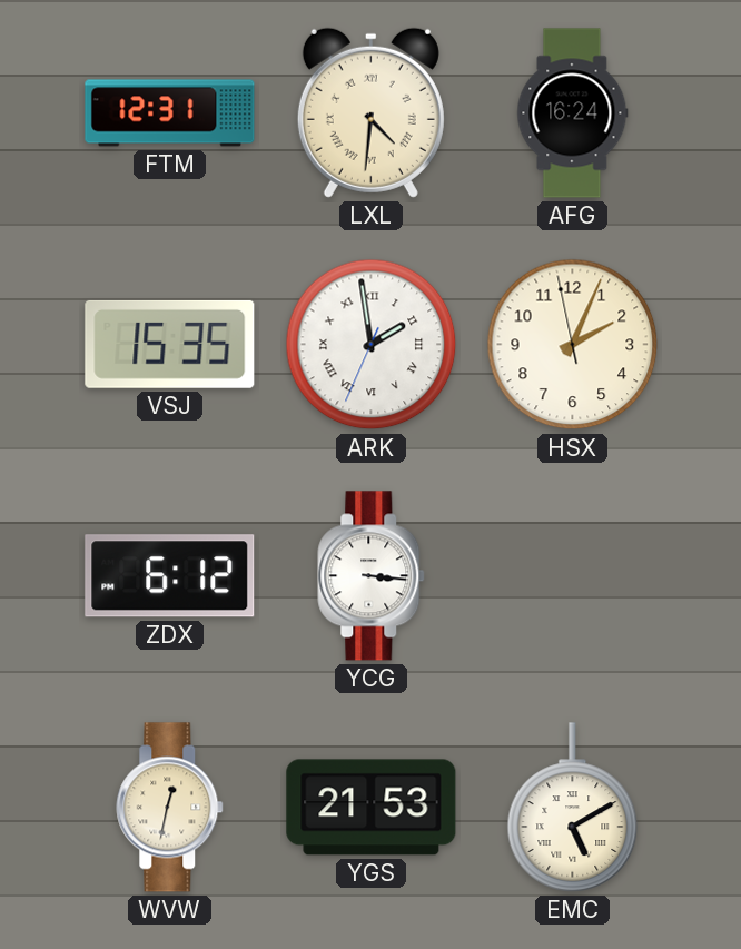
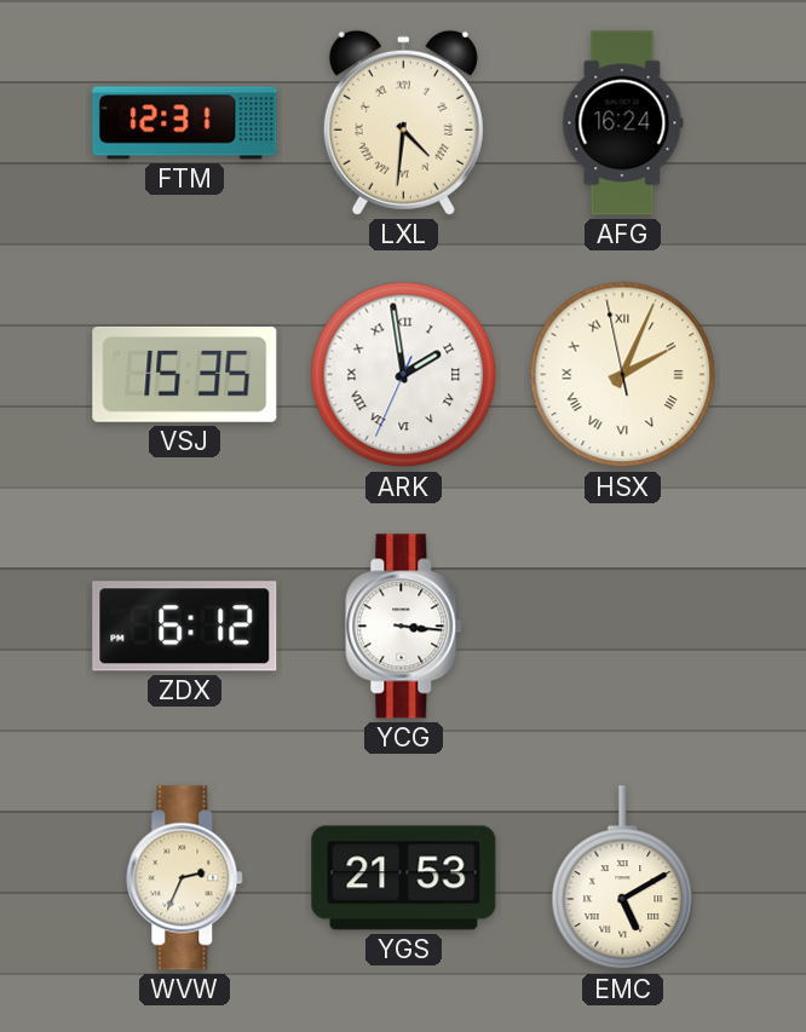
HSX numerals: Arabic -> Roman (623, 375)
WVW: 12:32 -> 2:34 (185, 878)
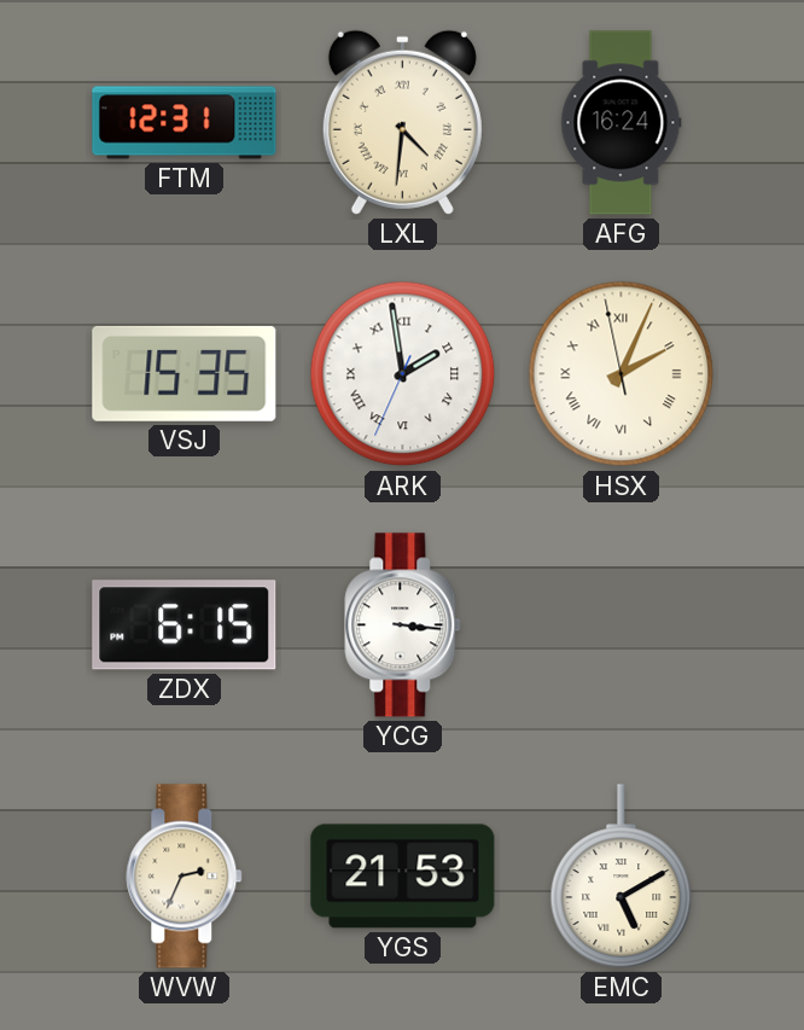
ZDX: 6:12 -> 6:15 (185, 625)
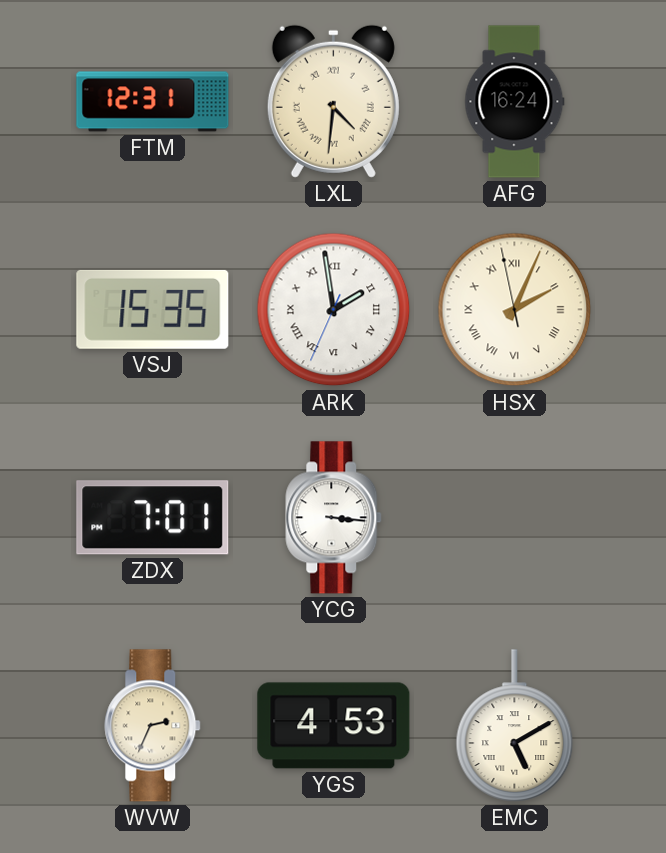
ZDX: 6:15 -> 7:01 (153, 518)
YGS: 21:53 -> 4:53 (334, 726)
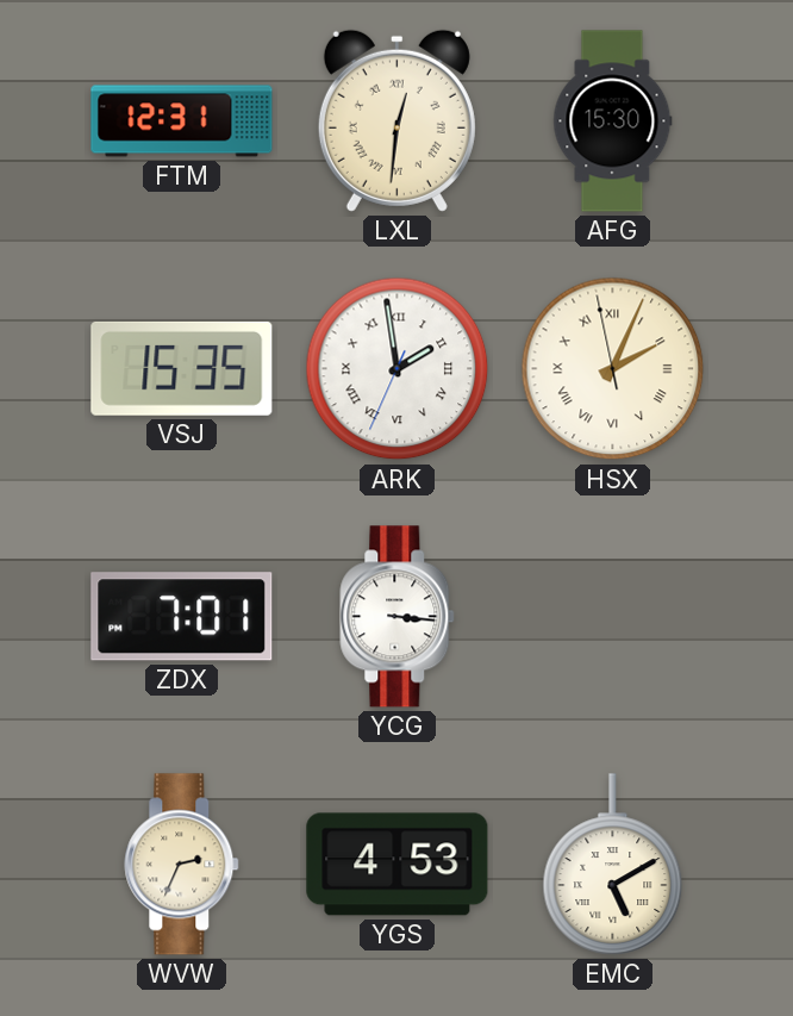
LXL: 4:31 -> 12:31 (396, 120)
AFG: 16:24 -> 15:30 (613, 121)
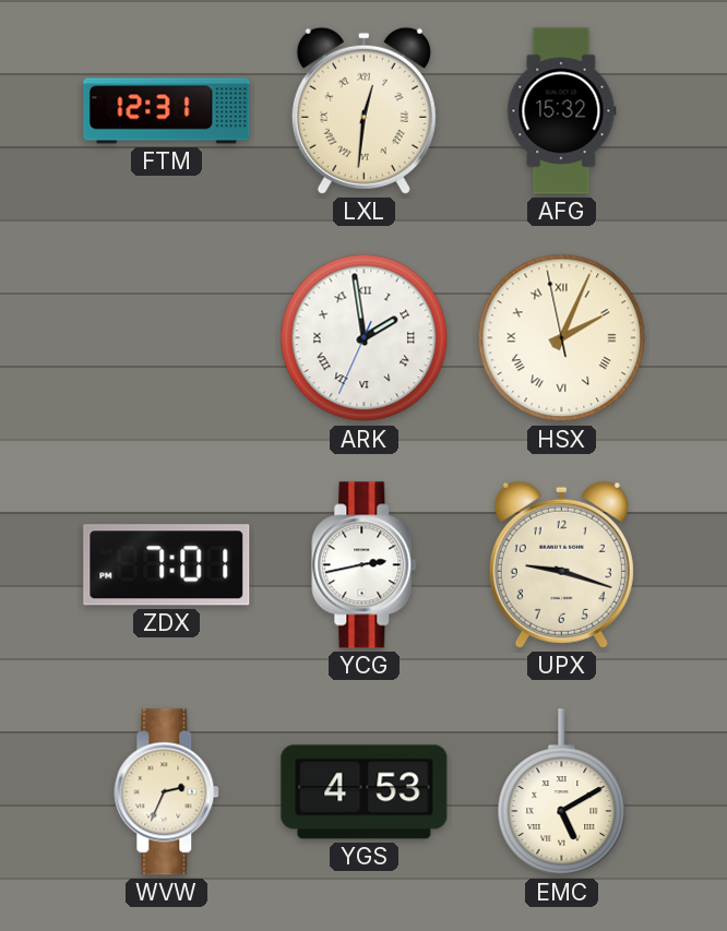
AFG: 15:30 -> 15:32 (562, 111)
VSJ: 15:35 -> none (182, 368)
YCG: 3:16 -> 2:43 (365, 565)
UPX: none -> 9:18 (561, 564)
